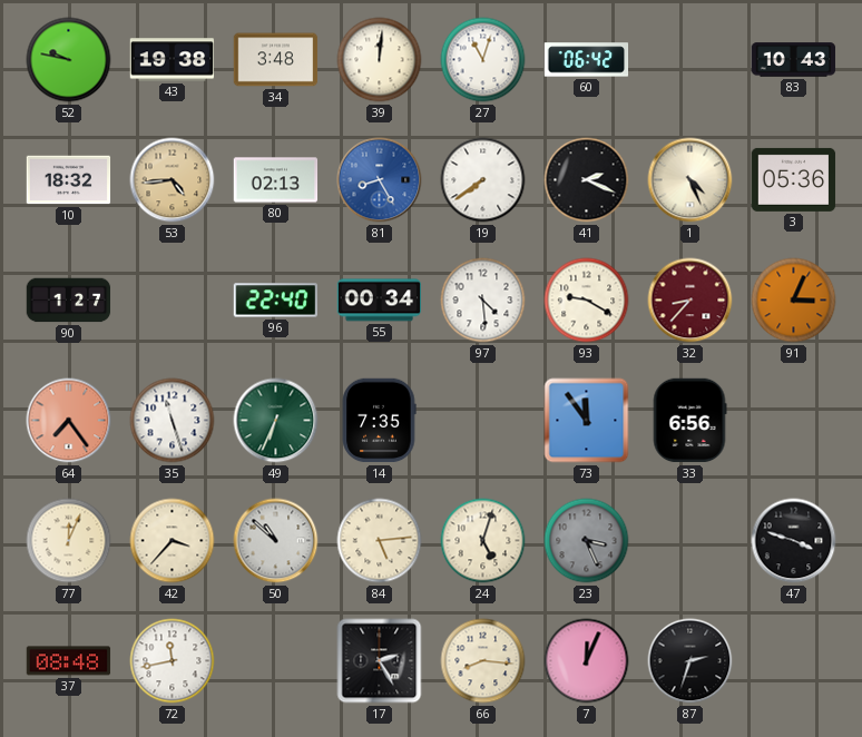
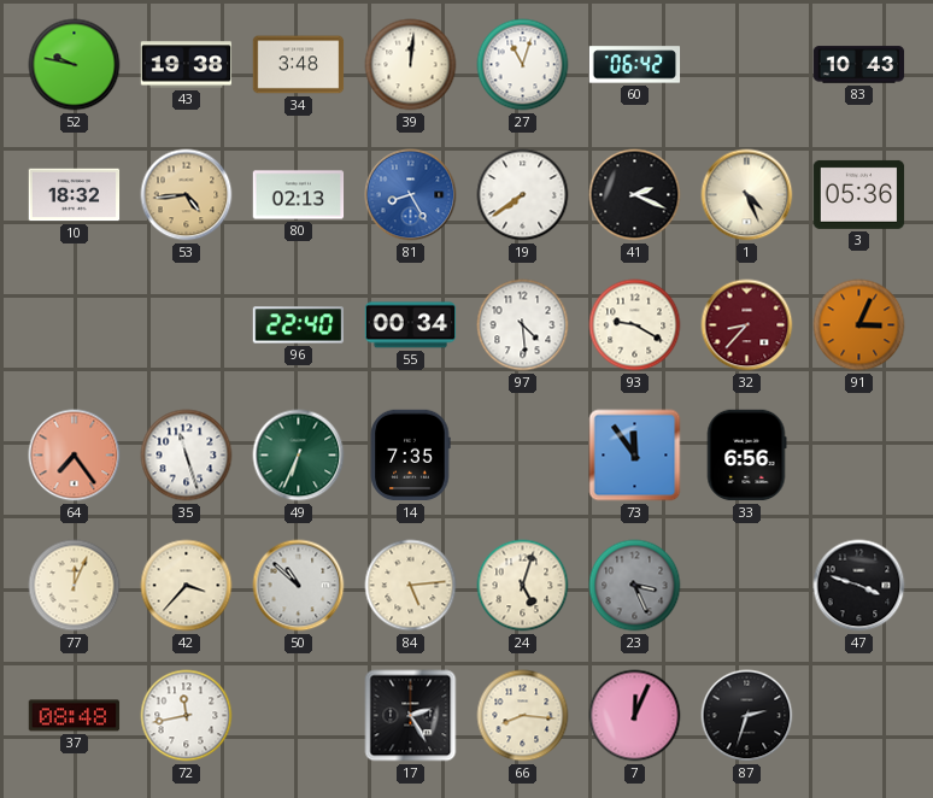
90: 1:27 -> none (69, 301)
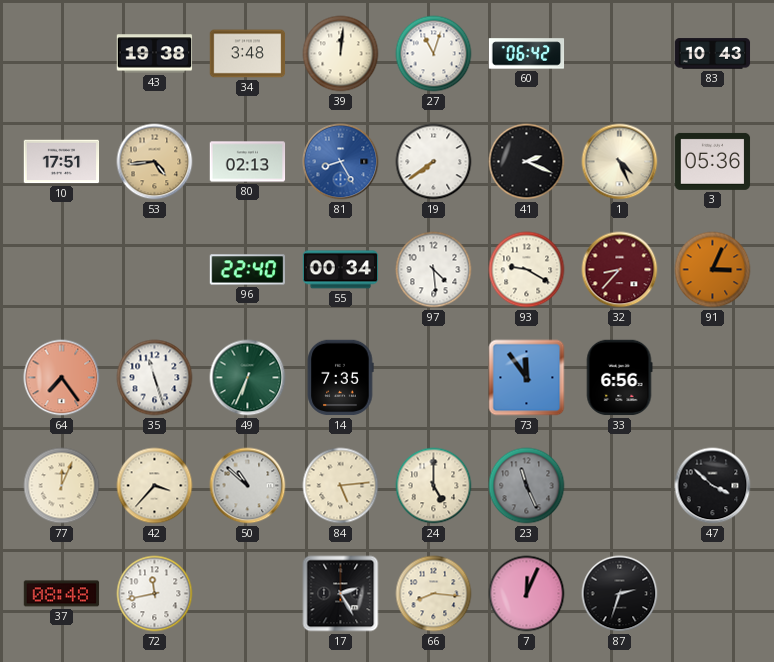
52: 9:47 -> none (75, 65)
10: 18:32 -> 17:51 (62, 162)
24: 5:03 -> 5:00 (434, 486)
23: 3:26 -> 11:26 (527, 486)
47: 3:48 -> 3:52 (713, 486)
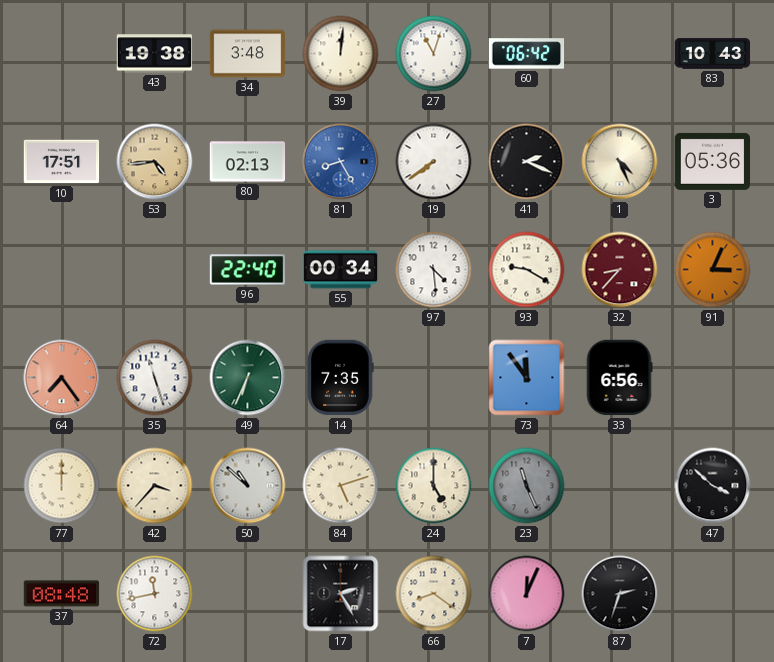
77: 12:04 -> 12:00 (62, 486)
84: 5:14 -> 5:12 (341, 486)
66: 8:16 -> 8:21 (434, 594)
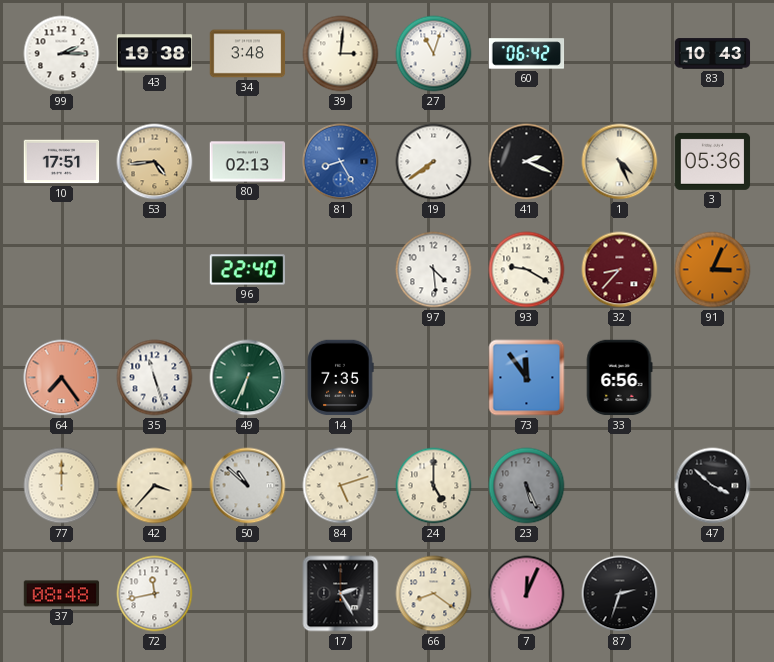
99: none -> 2:15 (62, 54)
39: 12:01 -> 3:01 (341, 54)
55: 00:34 -> none (341, 270)
23: 11:26 -> 5:26 (527, 486)
